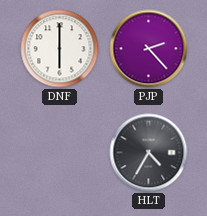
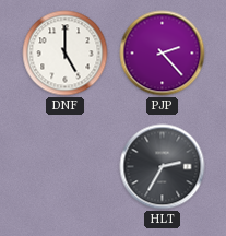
DNF: 6:00 -> 5:00 (66, 54)
HLT: 4:35 -> 2:35 (163, 167)
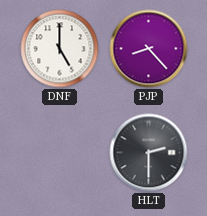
PJP: 2:23 -> 8:23 (149, 49)
HLT: 2:35 -> 2:30 (149, 153)
